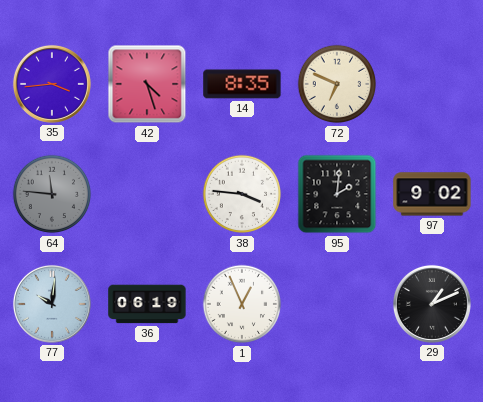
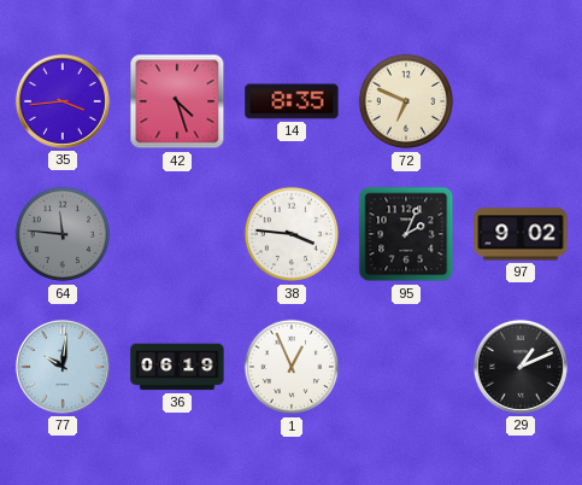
95: 2:01 -> 2:04 (406, 234)
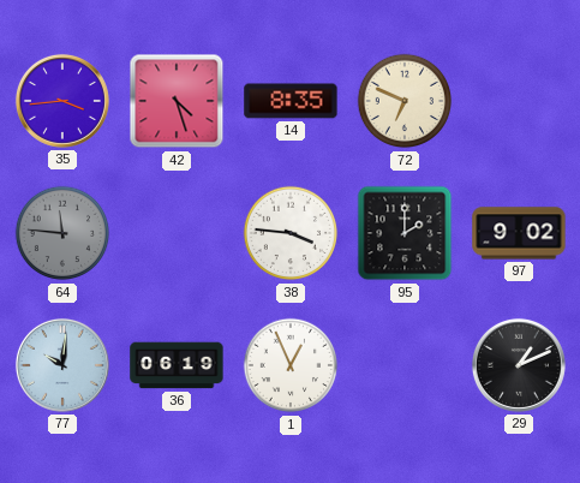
95: 2:04 -> 2:00 (405, 233)
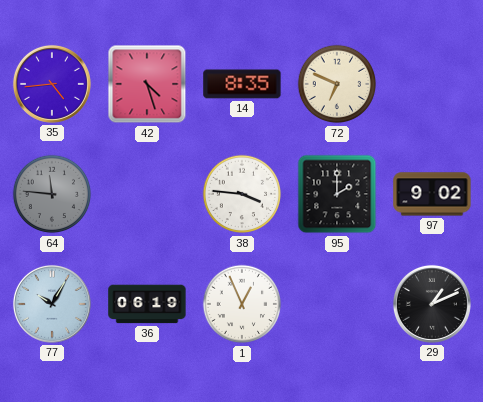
35: 3:44 -> 4:44 (52, 84)
77: 10:01 -> 10:05 (52, 304)
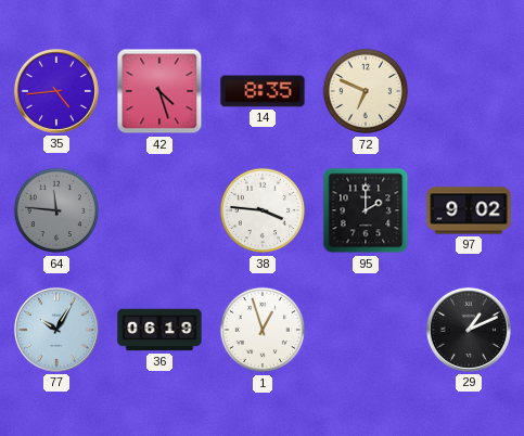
1: 12:56 -> 12:57 (263, 330)
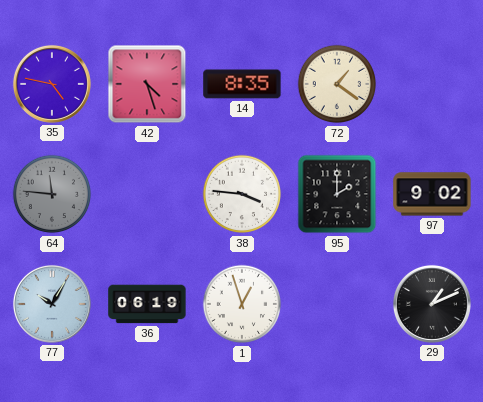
35: 4:44 -> 4:47 (52, 84)
72: 6:49 -> 1:21 (337, 84)
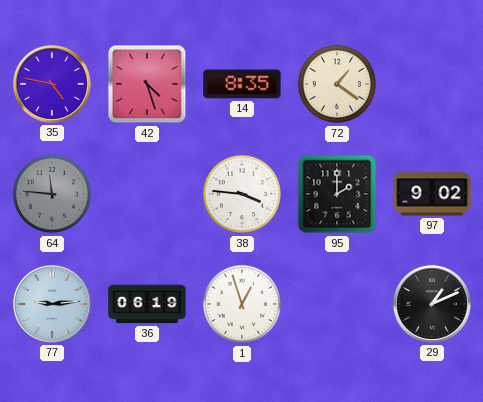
77: 10:05 -> 9:14 (52, 304)
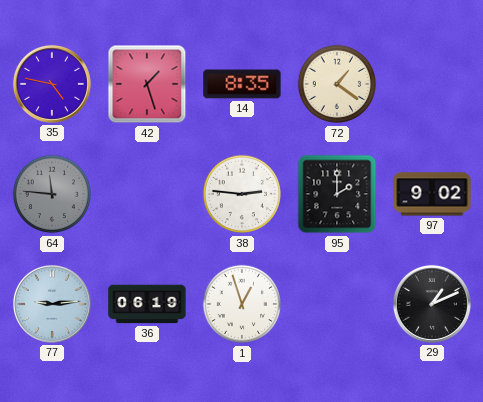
42: 4:27 -> 1:27 (147, 84)
38: 3:46 -> 2:46 (242, 194)
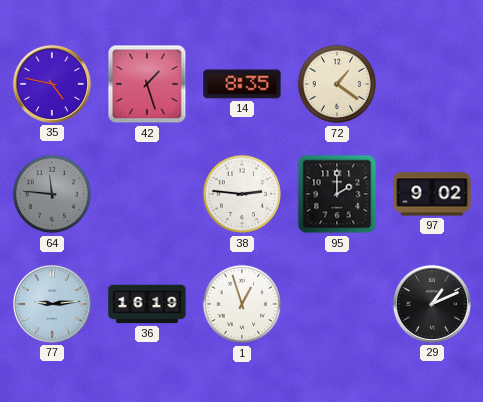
36: 06:19 -> 16:19 (147, 304)
